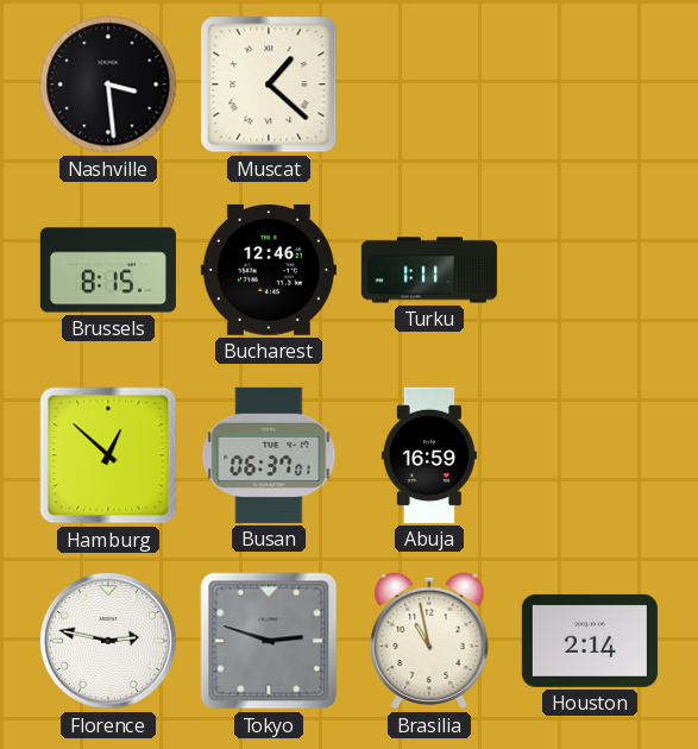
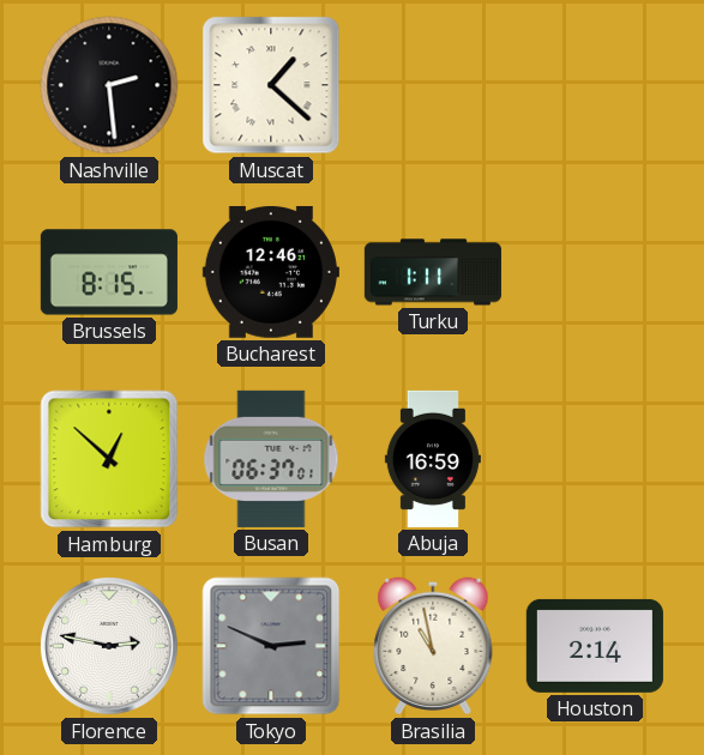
Nashville: 3:29 -> 2:29 (109, 85)
Tokyo: 2:48 -> 2:49 (271, 646)
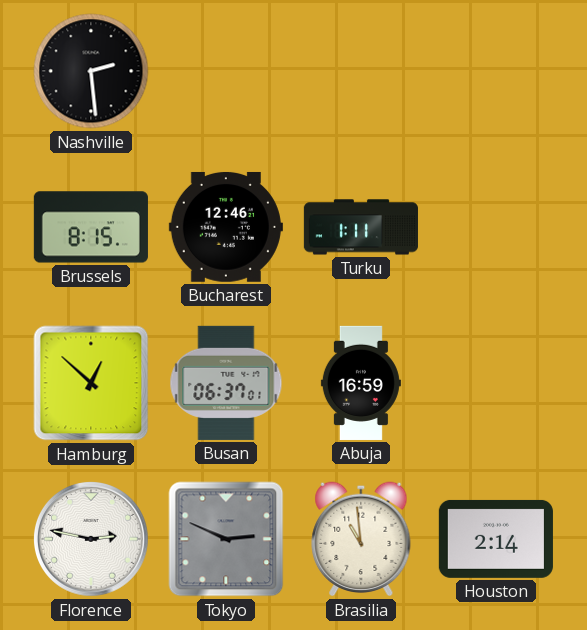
Muscat: 1:22 -> none (271, 85)
Brasilia: 10:58 -> 10:59 (361, 539)
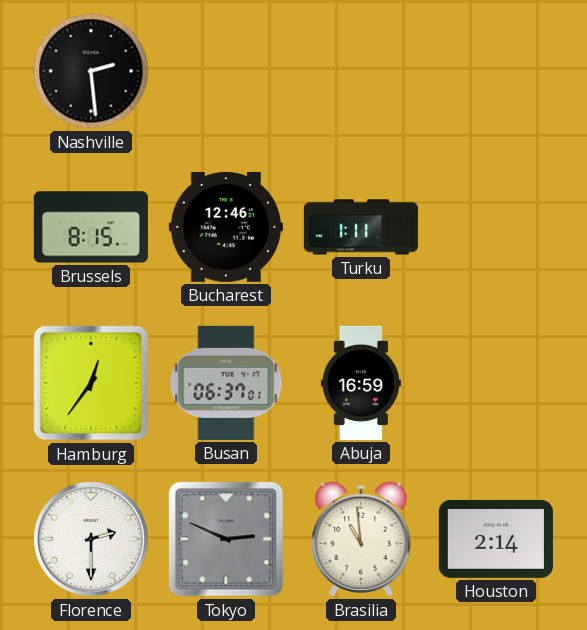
Hamburg: 12:52 -> 12:36 (91, 383)
Florence: 2:47 -> 2:30 (91, 539)
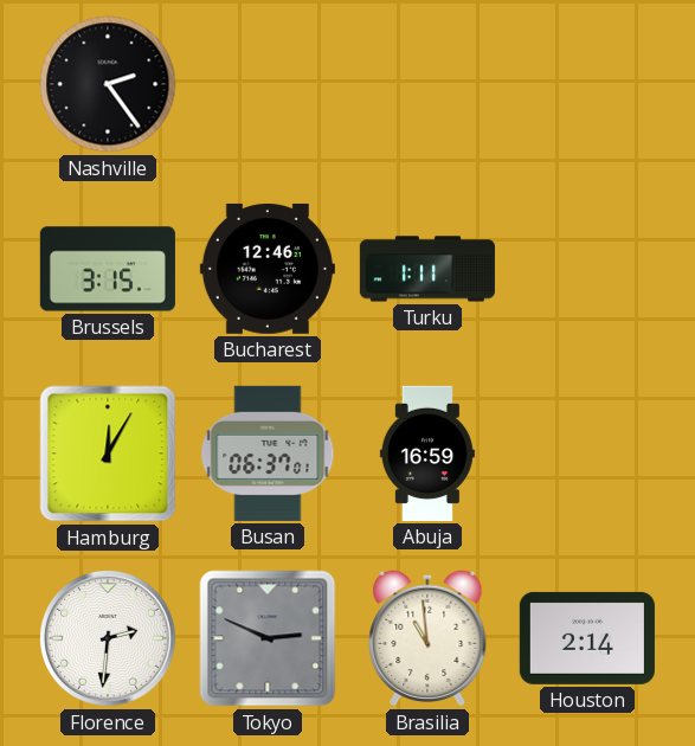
Nashville: 2:29 -> 2:24 (108, 84)
Brussels: 8:15 -> 3:15 (108, 269)
Hamburg: 12:36 -> 12:05 (108, 454)
Florence: 2:30 -> 2:31 (108, 638)
